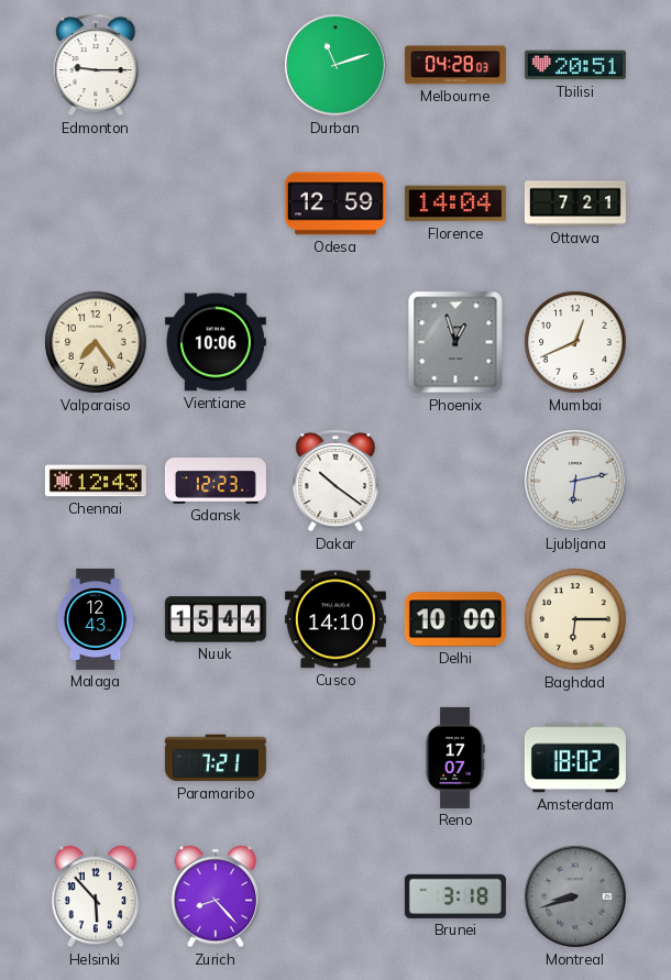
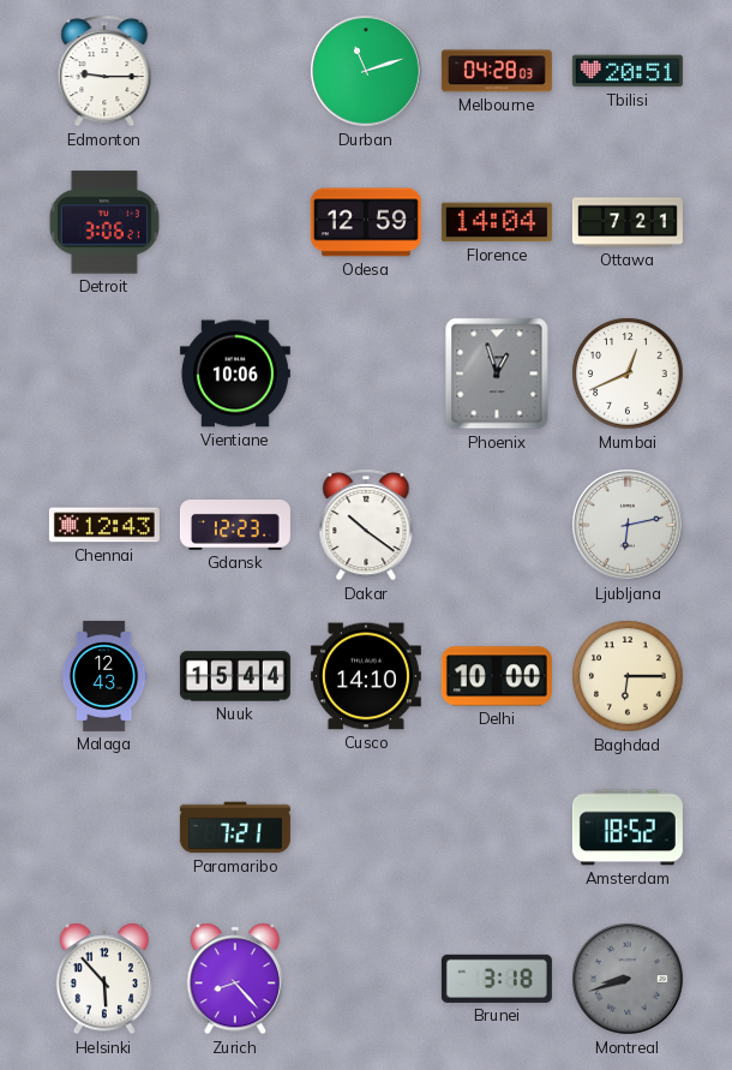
Detroit: none -> 3:06 (104, 222)
Valparaiso: 7:24 -> none (96, 342)
Reno: 17:07 -> none (455, 758)
Amsterdam: 18:02 -> 18:52 (628, 827)
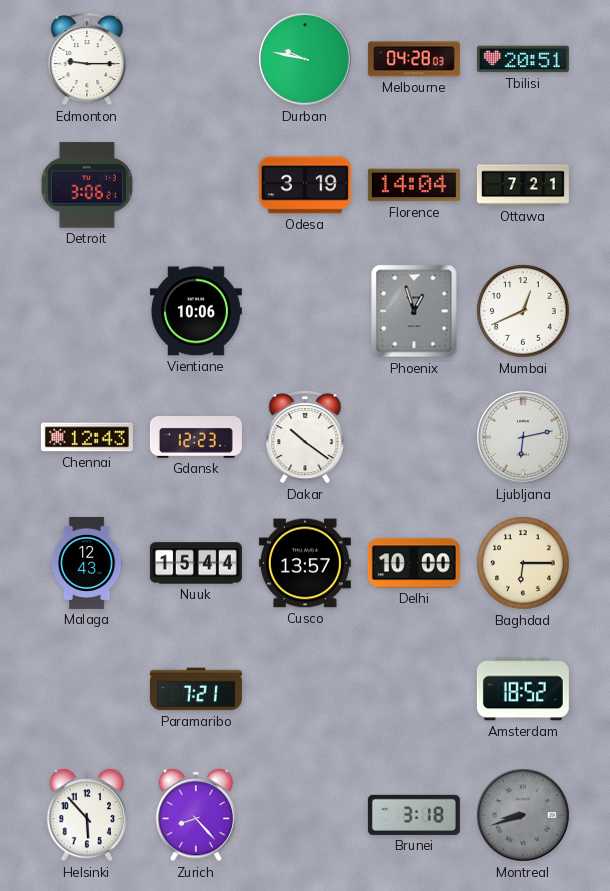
Durban: 11:12 -> 9:47 (305, 59)
Odesa: 12:59 -> 3:19 (305, 185)
Cusco: 14:10 -> 13:57 (305, 563)
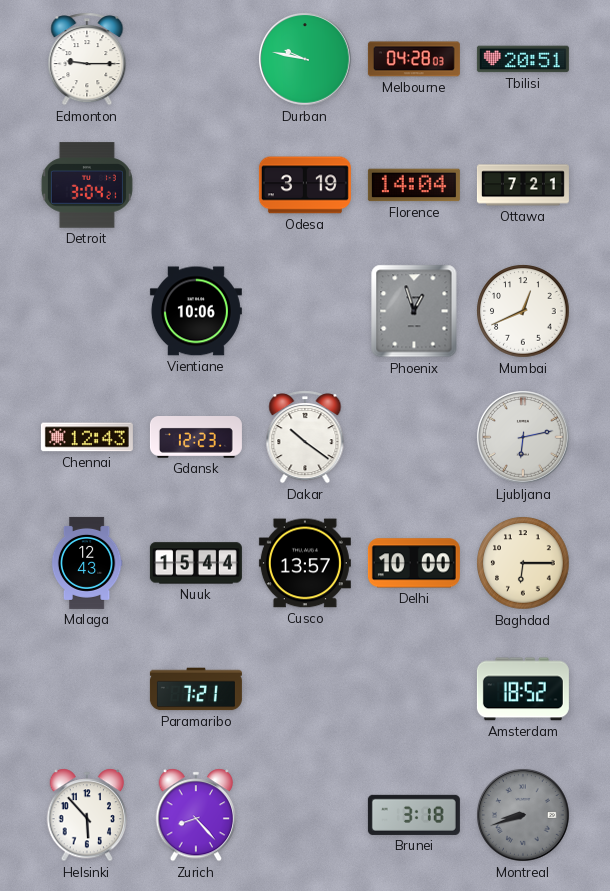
Detroit: 3:06 -> 3:04 (87, 185)
